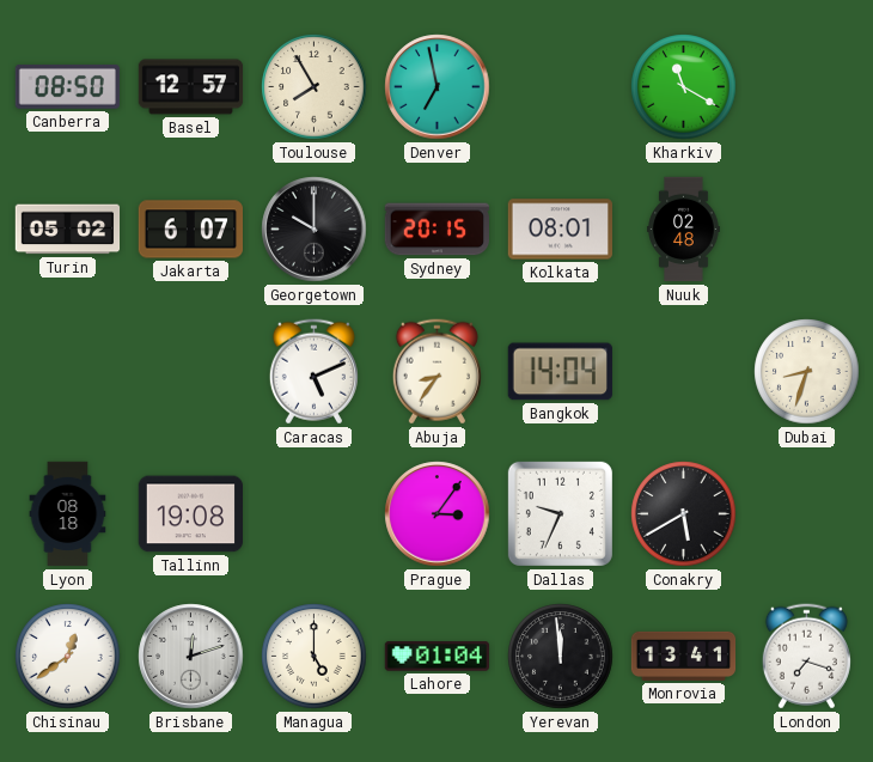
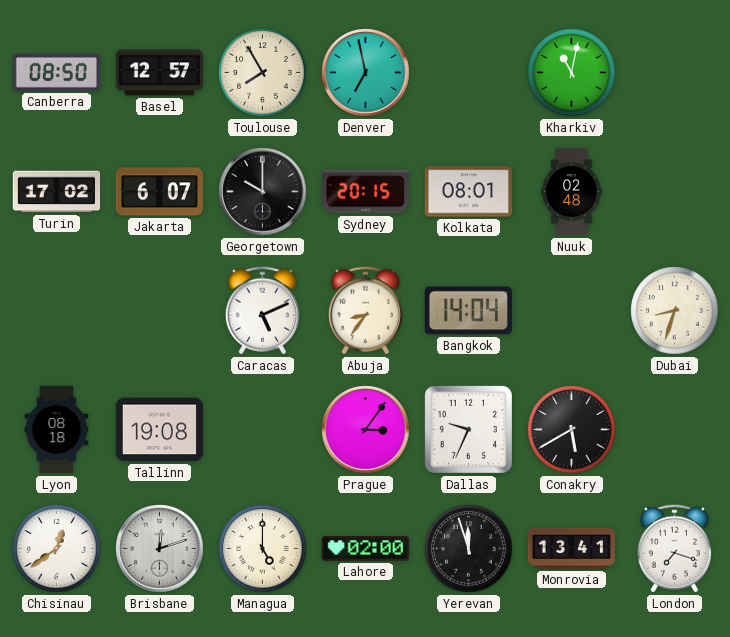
Kharkiv: 11:20 -> 11:02 (572, 73)
Turin: 05:02 -> 17:02 (57, 192)
Lahore: 01:04 -> 02:00 (366, 549)
Yerevan: 11:59 -> 11:57 (469, 549)
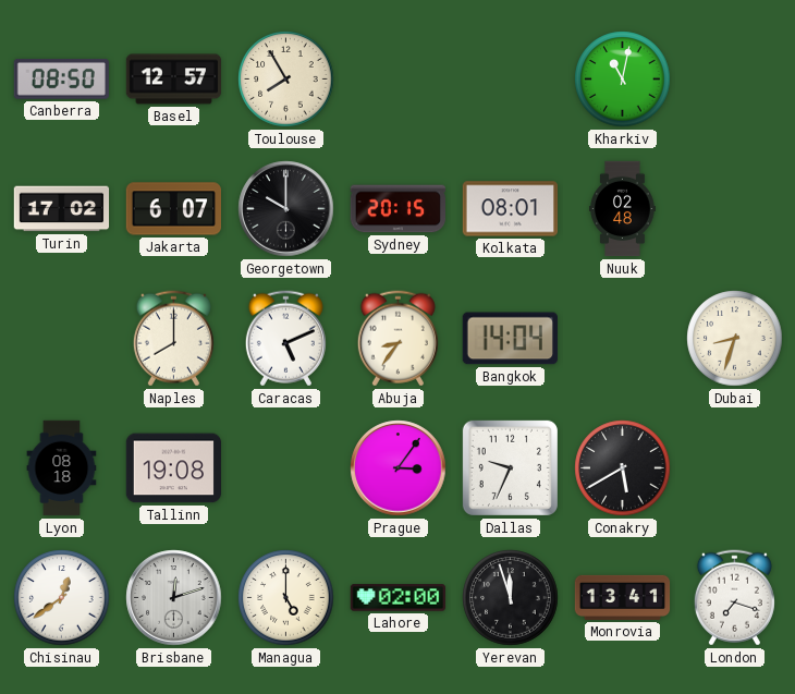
Denver: 6:58 -> none (366, 73)
Naples: none -> 8:00 (173, 339)
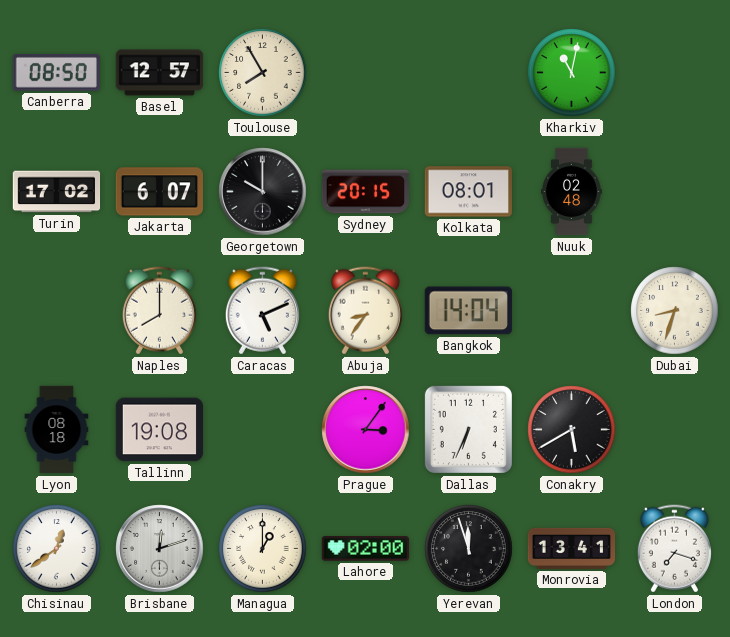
Dallas: 9:34 -> 6:34 (468, 429)
Managua: 5:00 -> 1:00 (263, 549)
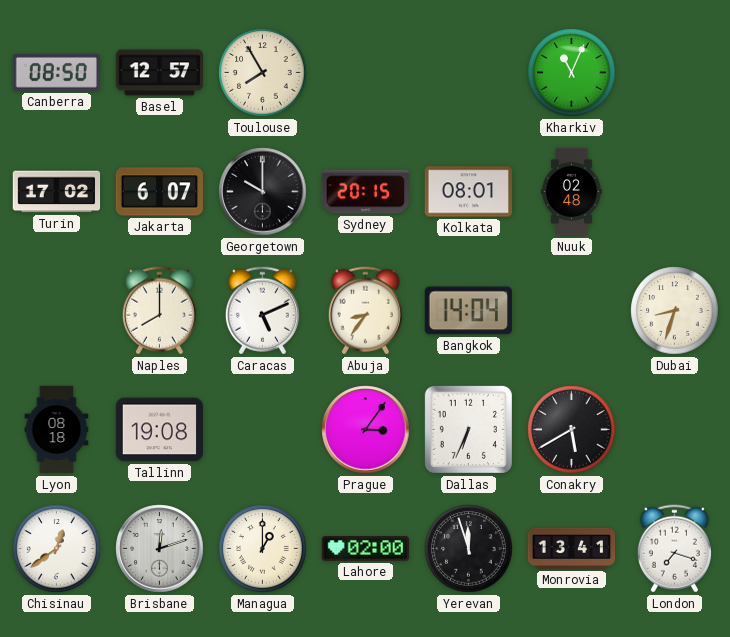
Kharkiv: 11:02 -> 11:04 (572, 73)
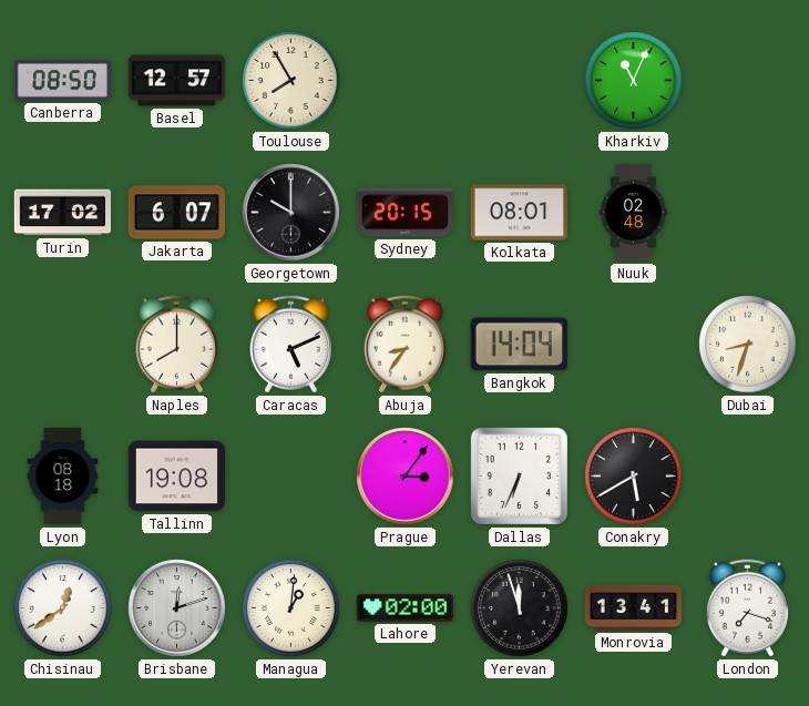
Managua: 1:00 -> 1:01 (291, 608)
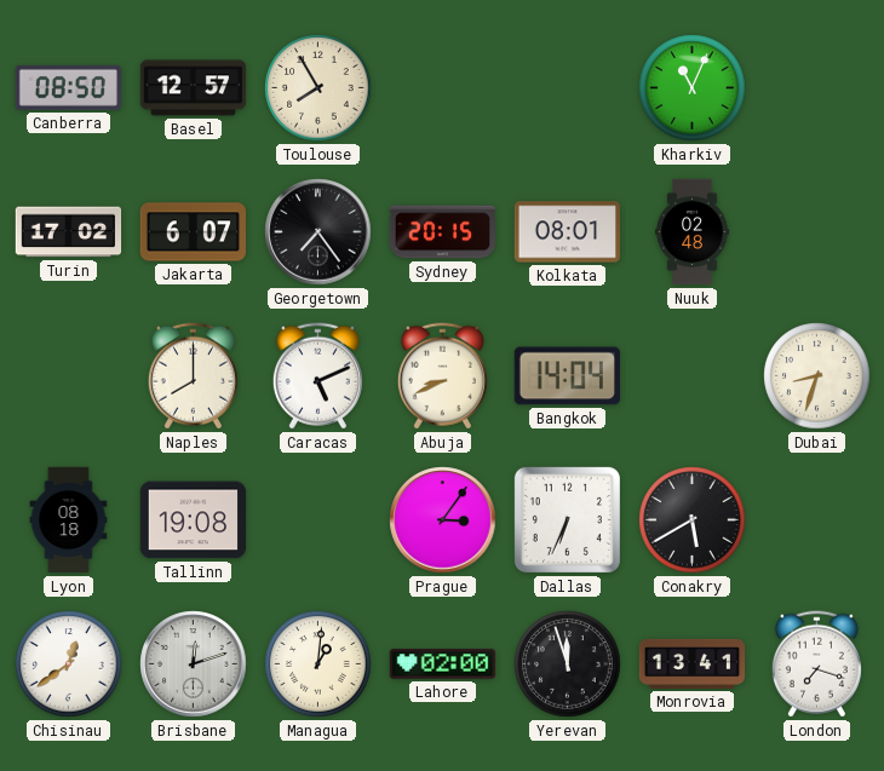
Georgetown: 10:00 -> 7:24 (318, 232)
Abuja: 8:36 -> 8:41 (442, 376)
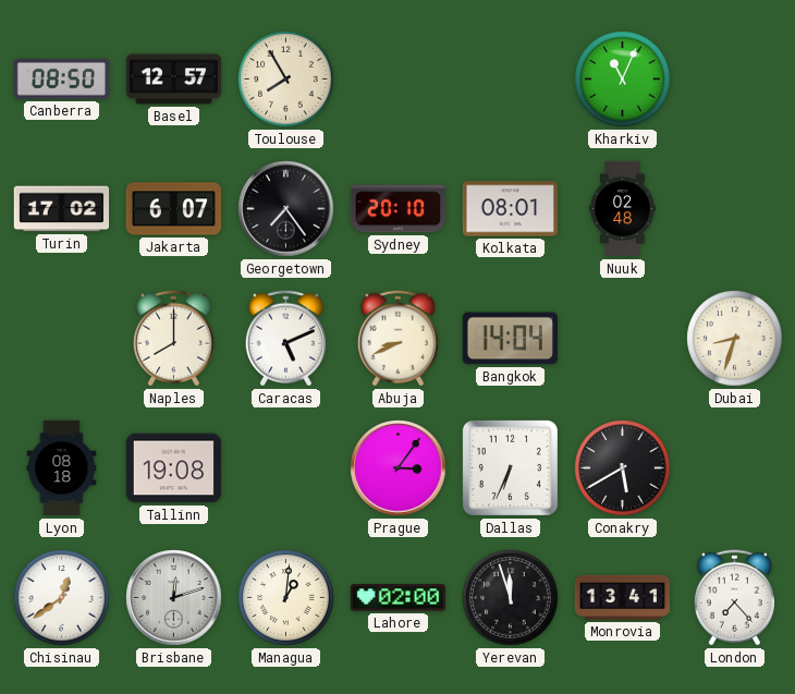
Sydney: 20:15 -> 20:10 (397, 209)
London: 7:18 -> 7:23 (734, 598)
